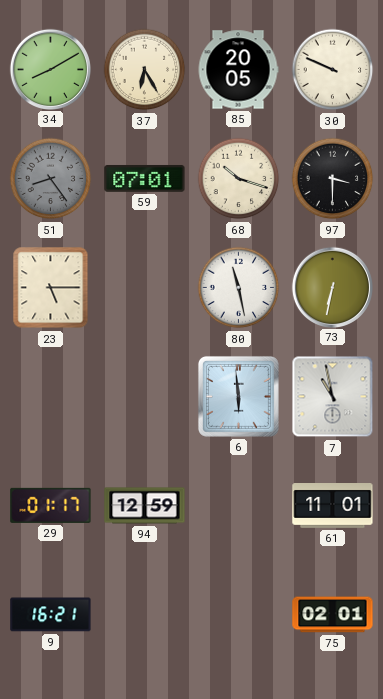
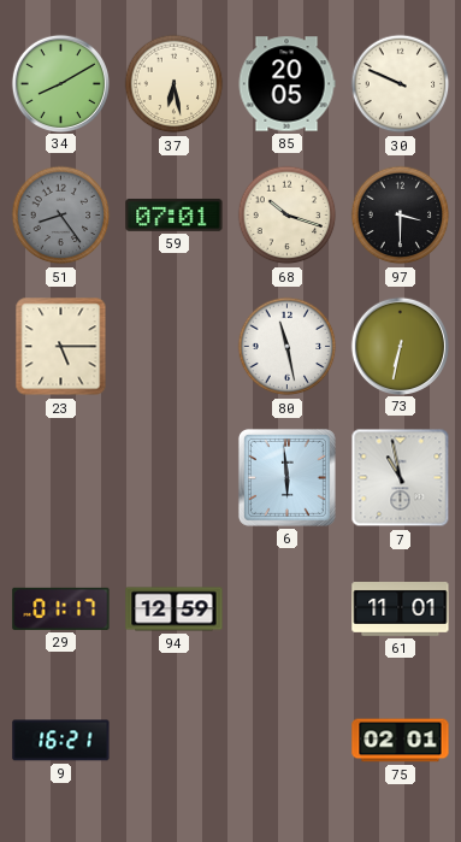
37: 6:25 -> 6:28 (175, 84)
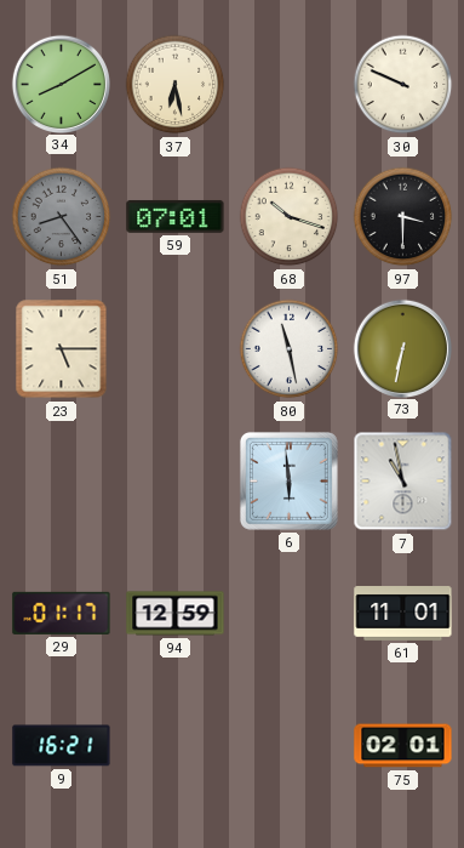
85: 20:05 -> none (286, 84)
